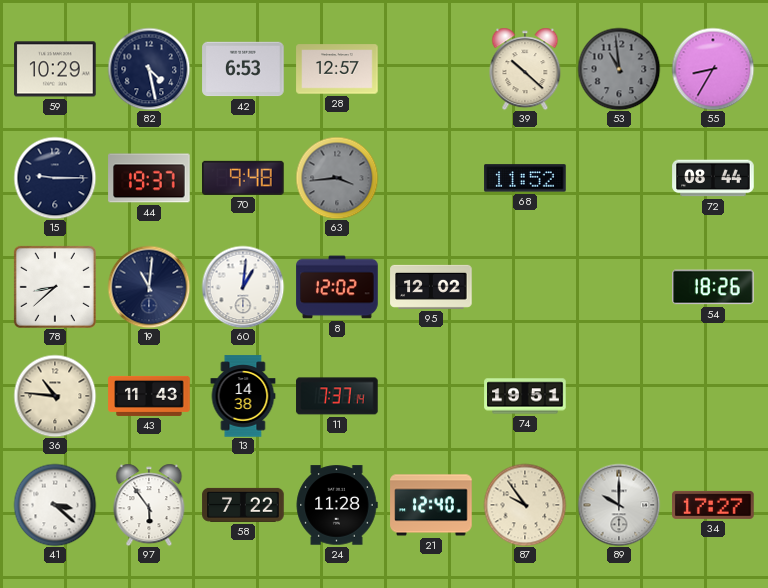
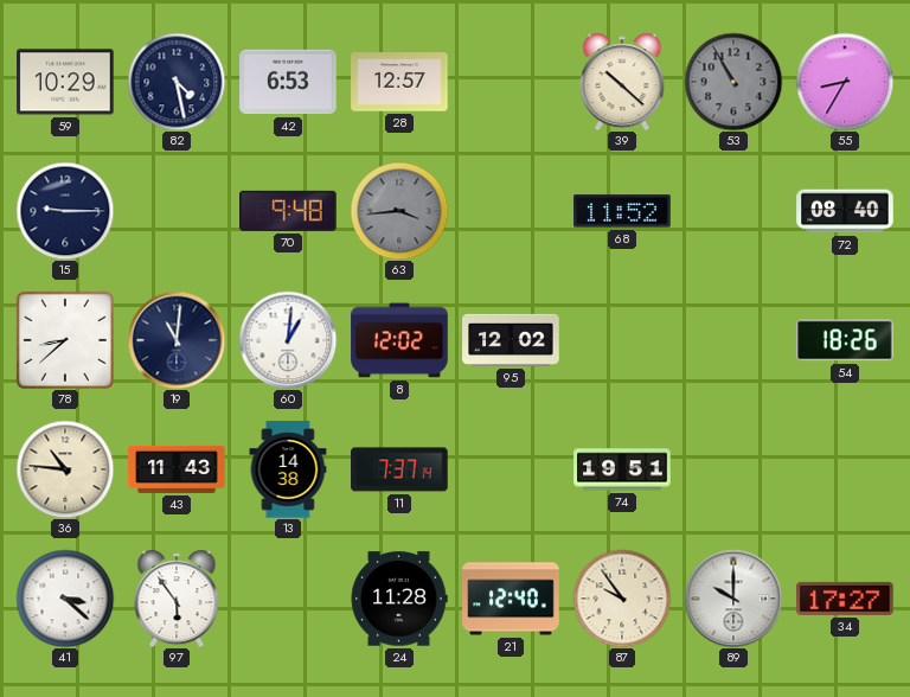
53: 10:59 -> 10:55 (733, 82)
44: 19:37 -> none (149, 178)
72: 08:44 -> 08:40 (845, 211)
58: 7:22 -> none (243, 505)
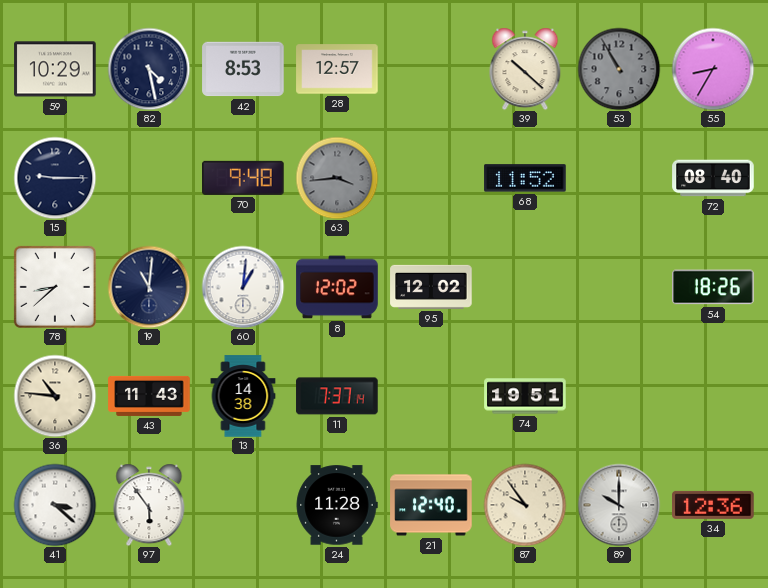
42: 6:53 -> 8:53 (243, 69)
34: 17:27 -> 12:36 (713, 505)
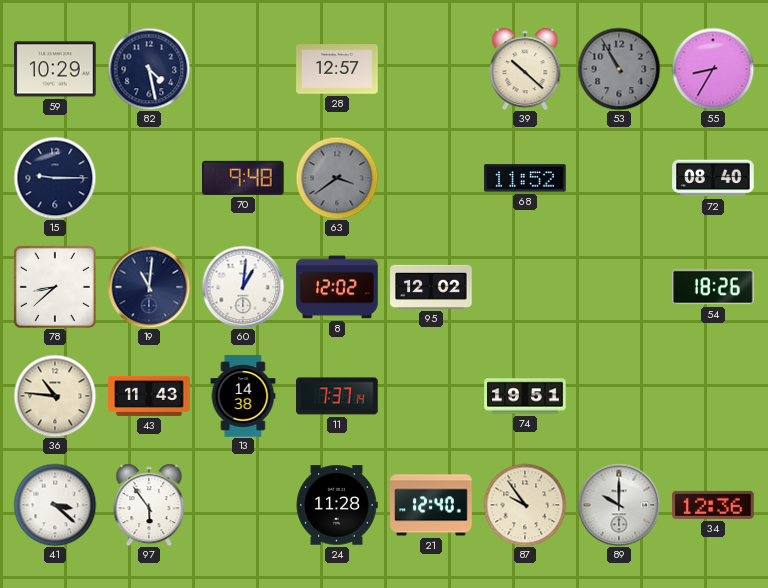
42: 8:53 -> none (243, 69)
63: 3:44 -> 3:39 (337, 178)
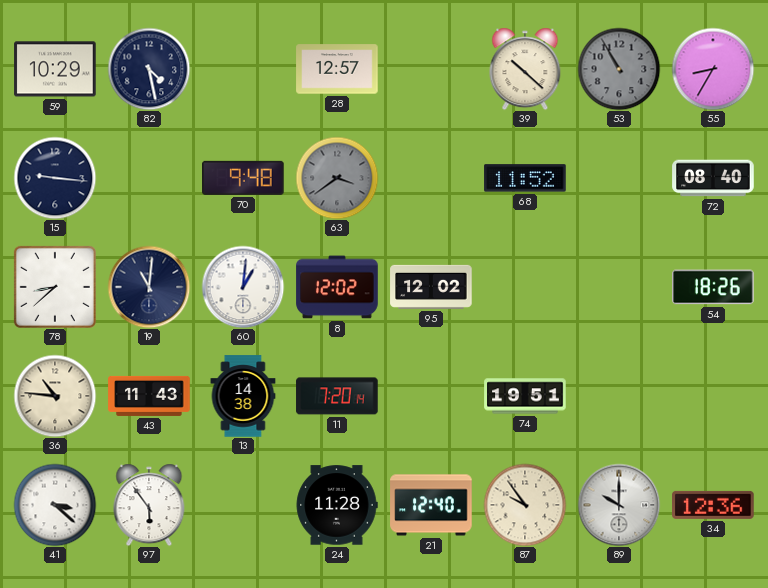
15: 9:15 -> 9:16 (55, 178)
11: 7:37 -> 7:20 (337, 396)
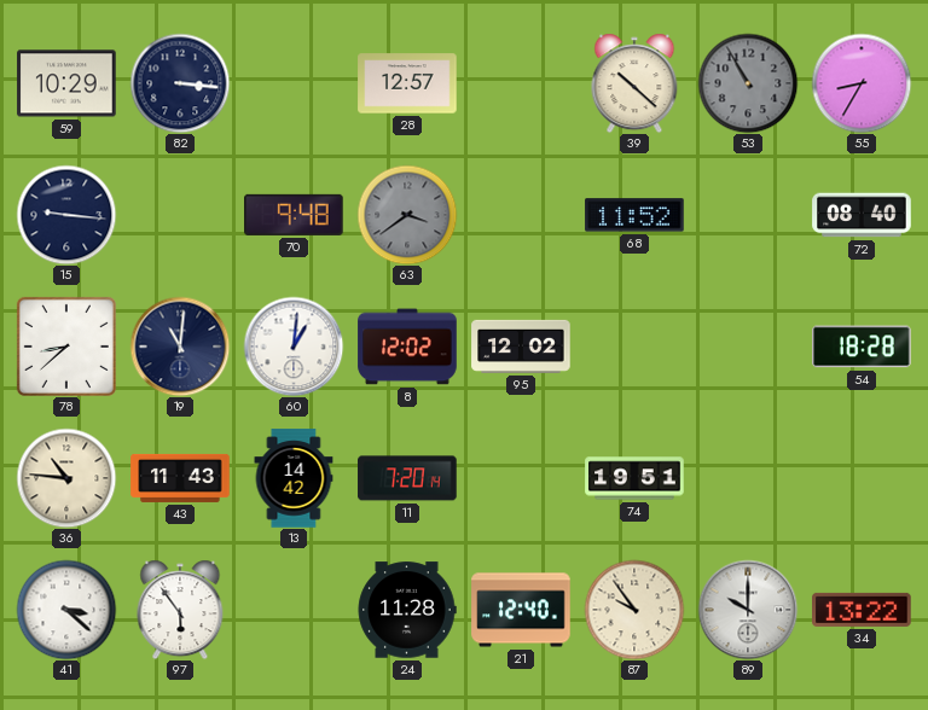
82: 4:28 -> 3:16 (180, 83)
54: 18:26 -> 18:28 (862, 347)
13: 14:38 -> 14:42 (294, 478)
34: 12:36 -> 13:22 (862, 610)
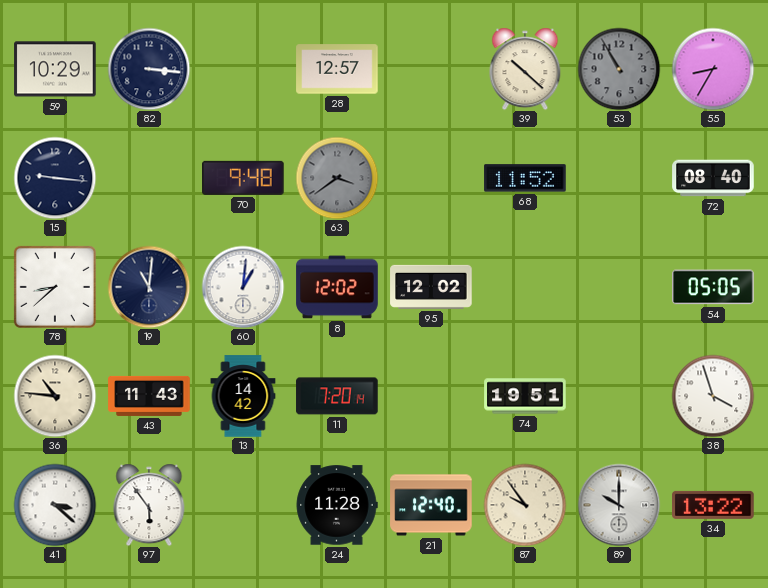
54: 18:28 -> 05:05 (713, 287)
38: none -> 3:57 (713, 396)
